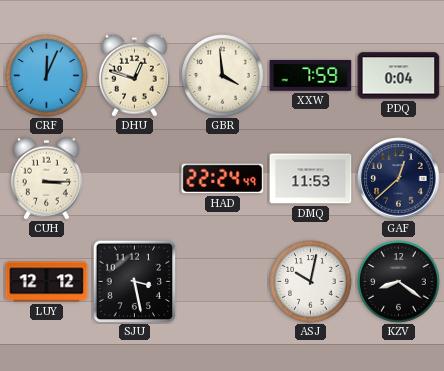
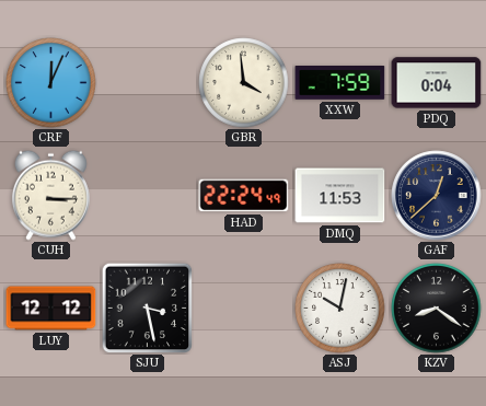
DHU: 12:48 -> none (134, 75)
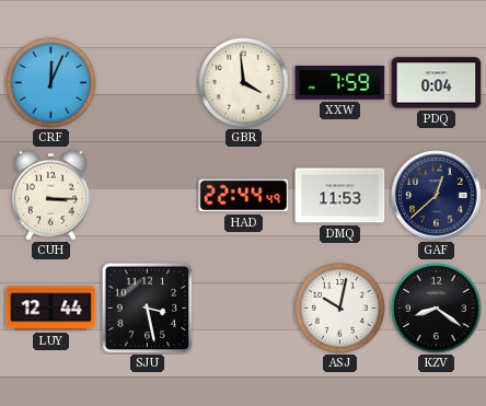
HAD: 22:24 -> 22:44 (244, 196)
LUY: 12:12 -> 12:44 (51, 309)
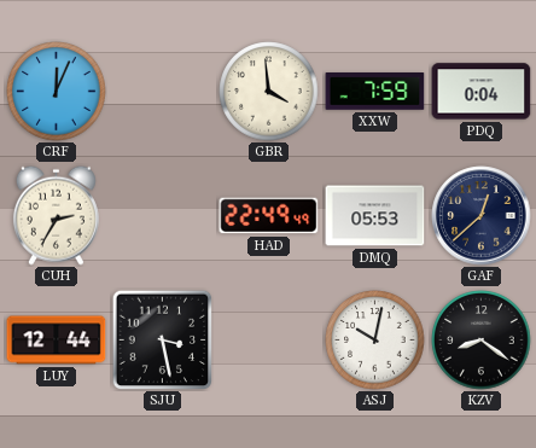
CUH: 3:15 -> 2:35 (56, 215)
HAD: 22:44 -> 22:49 (269, 216)
DMQ: 11:53 -> 05:53 (375, 216)
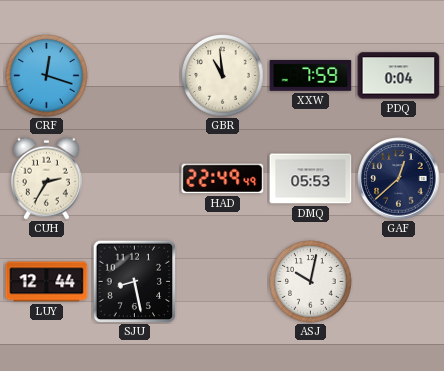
CRF: 12:04 -> 12:18 (47, 76)
GBR: 3:59 -> 10:59 (223, 76)
SJU: 3:28 -> 8:28 (134, 281)
KZV: 8:21 -> none (482, 341)
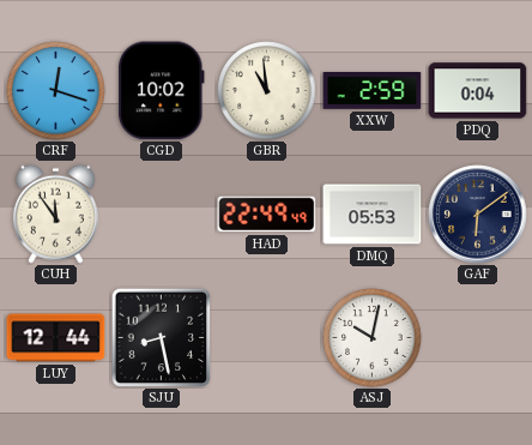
CGD: none -> 10:02 (162, 91)
XXW: 7:59 -> 2:59 (373, 91)
CUH: 2:35 -> 11:54 (55, 214)
GAF: 12:38 -> 6:09 (478, 215)
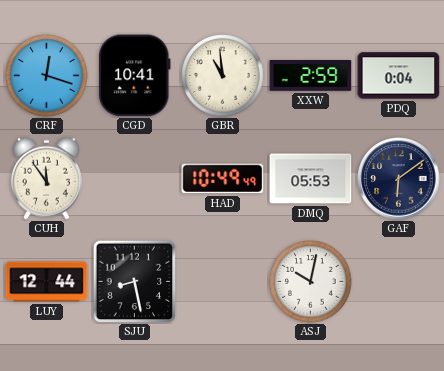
CGD: 10:02 -> 10:41 (135, 76)
HAD: 22:49 -> 10:49 (223, 179)
